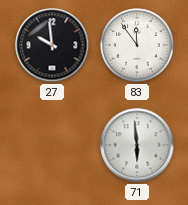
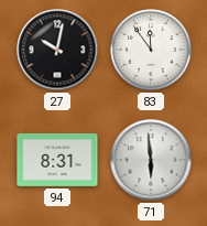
27: 9:59 -> 10:02 (57, 50)
94: none -> 8:31 (57, 160)
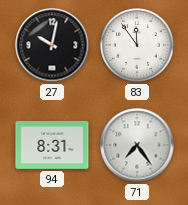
71: 5:59 -> 7:24 (137, 145)
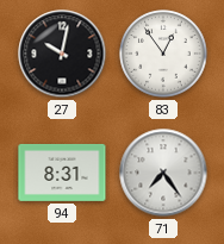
83: 11:54 -> 12:54 (163, 54)
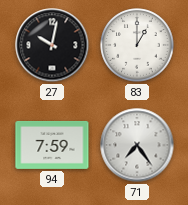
83: 12:54 -> 1:00 (137, 45)
94: 8:31 -> 7:59 (52, 145)
